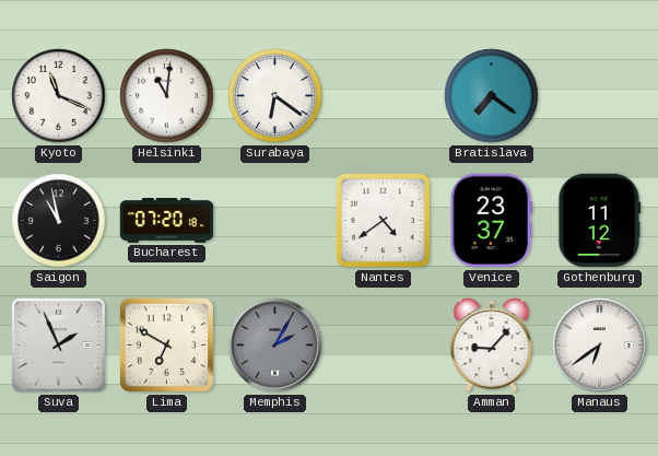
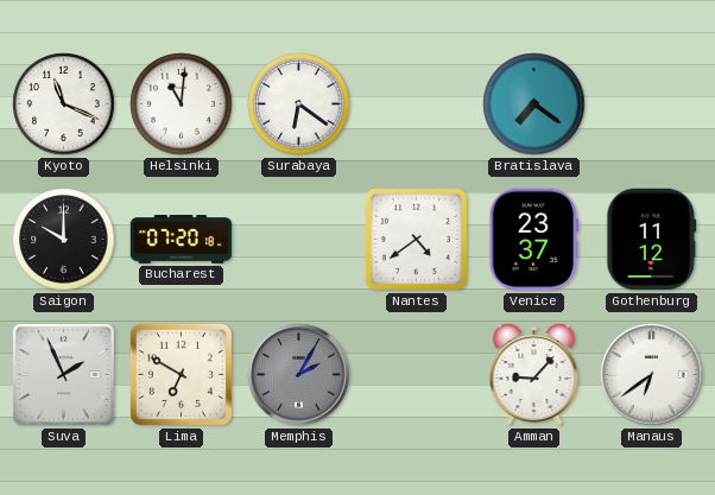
Saigon: 10:58 -> 10:00 (64, 240)
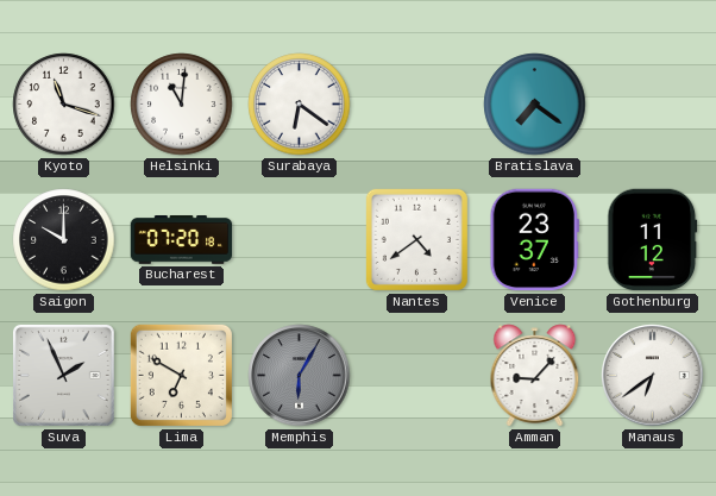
Kyoto: 11:19 -> 11:18 (64, 105)
Memphis: 2:05 -> 6:05 (300, 376)
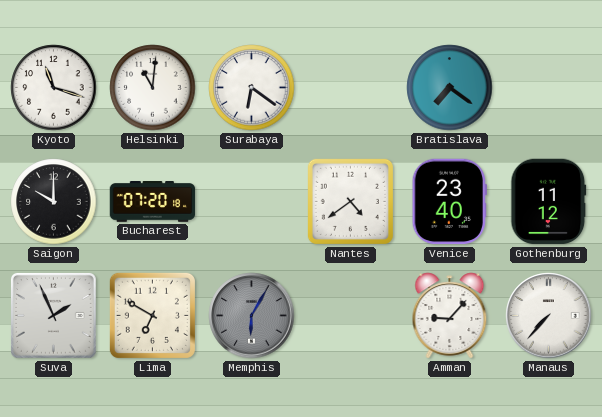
Venice: 23:37 -> 23:40 (449, 202)
Manaus: 6:39 -> 7:37 (549, 316)
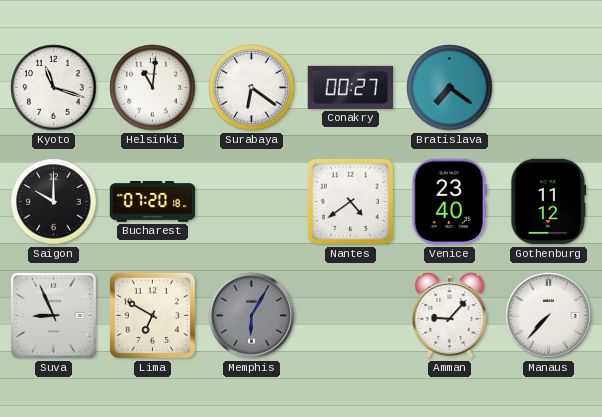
Conakry: none -> 00:27 (351, 87)
Suva: 1:56 -> 8:56 (53, 315)
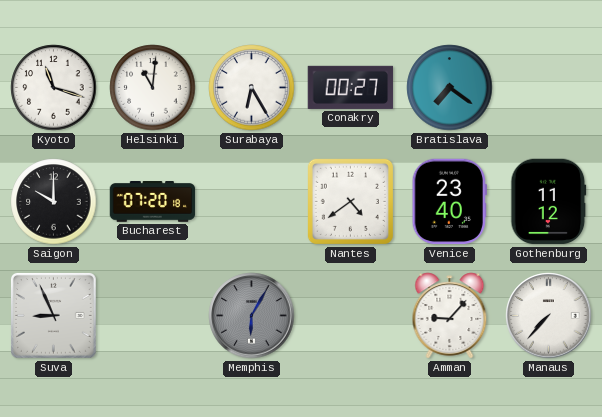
Surabaya: 6:21 -> 6:25 (252, 88)
Lima: 6:50 -> none (152, 315)
